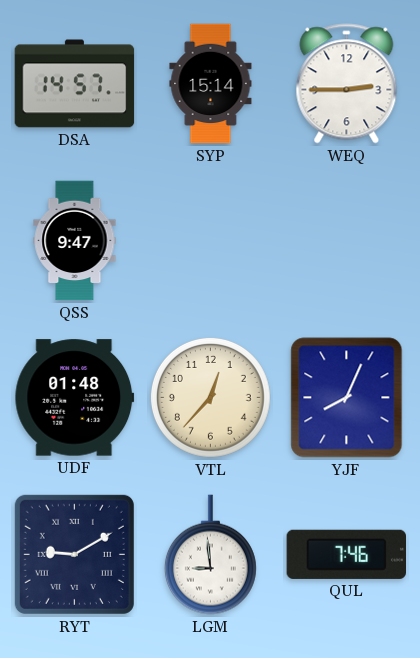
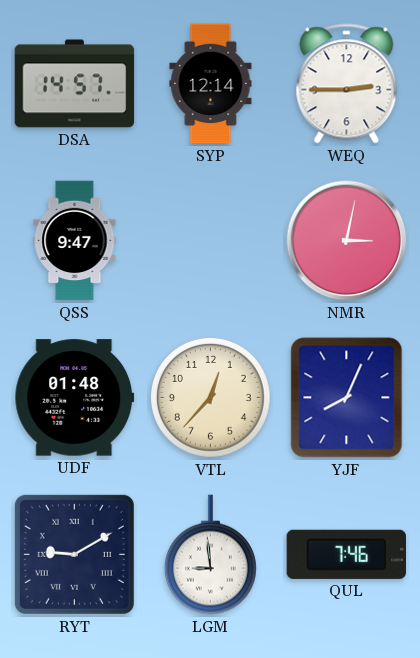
SYP: 15:14 -> 12:14 (211, 84)
NMR: none -> 3:02 (347, 241)
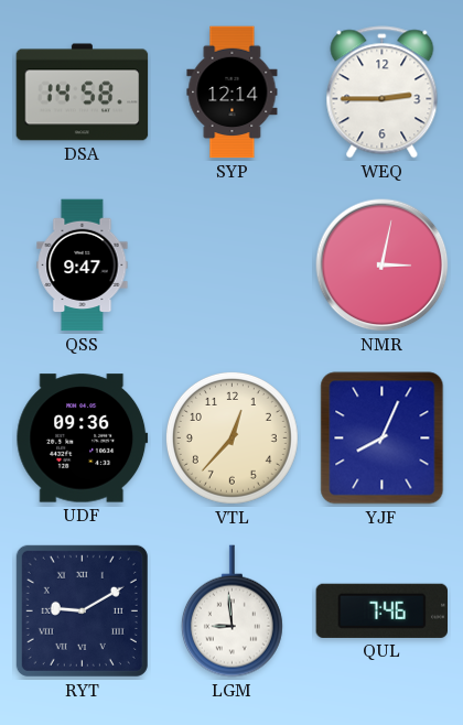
DSA: 14:57 -> 14:58 (83, 93)
UDF: 01:48 -> 09:36 (83, 439)
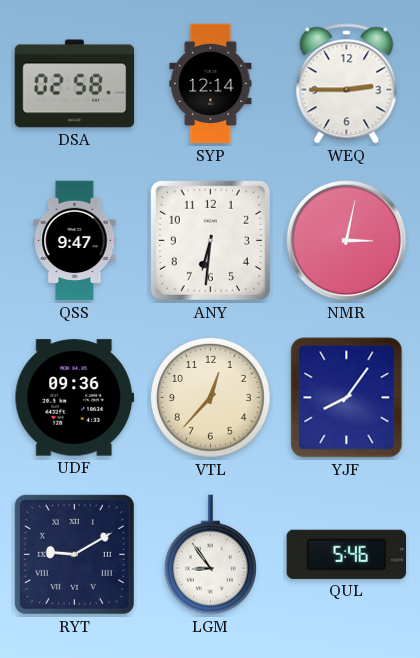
DSA: 14:58 -> 02:58 (75, 84)
ANY: none -> 6:31 (210, 240)
YJF: 8:04 -> 8:06 (347, 398)
LGM: 8:59 -> 8:54 (210, 555)
QUL: 7:46 -> 5:46 (346, 554)
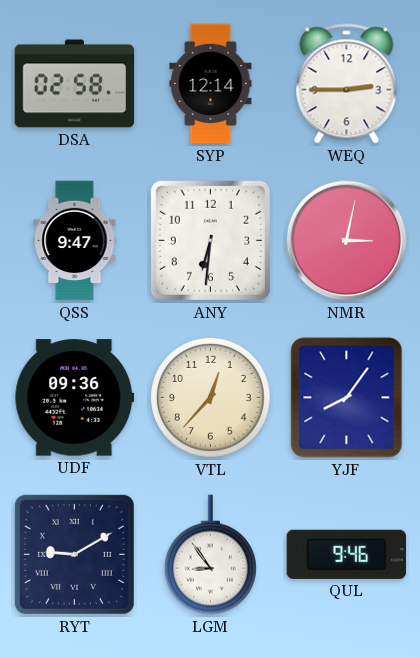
QUL: 5:46 -> 9:46 (346, 554)
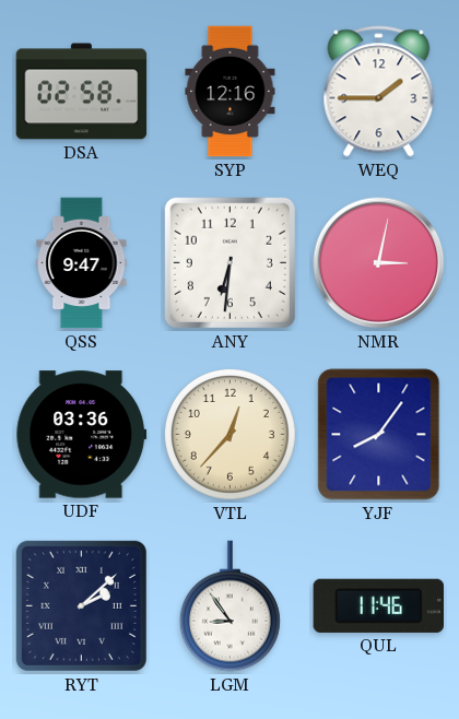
SYP: 12:14 -> 12:16 (231, 92)
WEQ: 2:45 -> 1:45 (379, 92)
UDF: 09:36 -> 03:36 (82, 435)
RYT: 9:10 -> 2:08 (81, 605)
QUL: 9:46 -> 11:46 (378, 605)
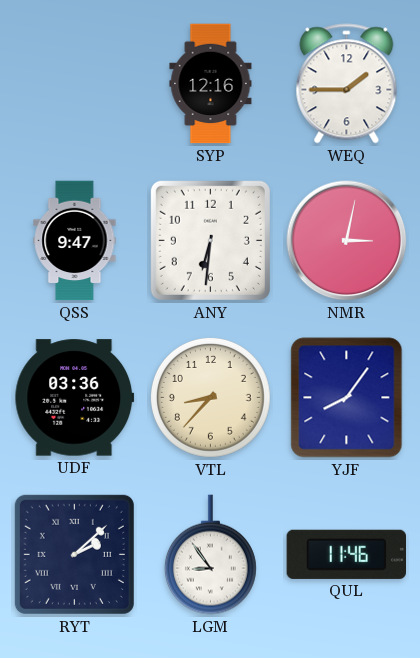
DSA: 02:58 -> none (82, 92)
VTL: 12:37 -> 8:37 (210, 397)
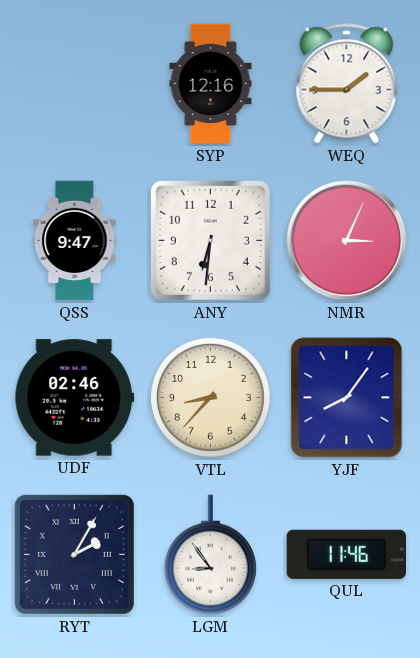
NMR: 3:02 -> 3:04 (347, 241)
UDF: 03:36 -> 02:46 (75, 398)
RYT: 2:08 -> 2:05 (74, 554)
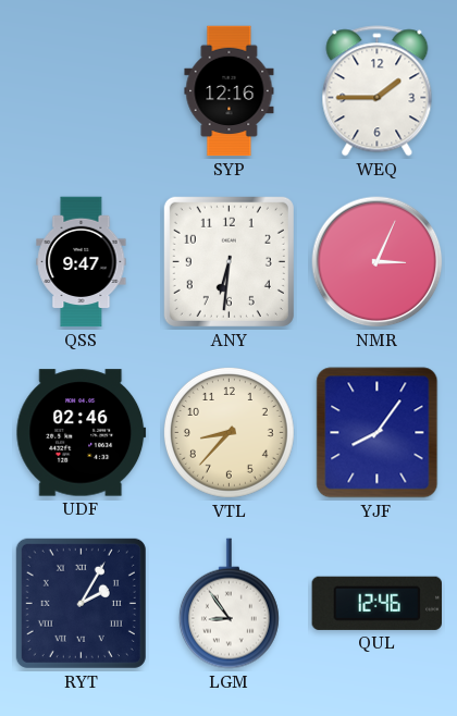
QUL: 11:46 -> 12:46 (376, 603)
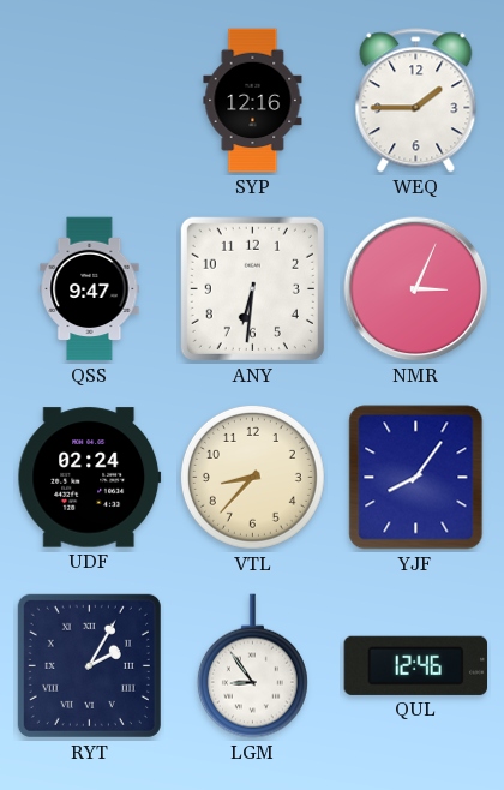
UDF: 02:46 -> 02:24 (90, 478)
